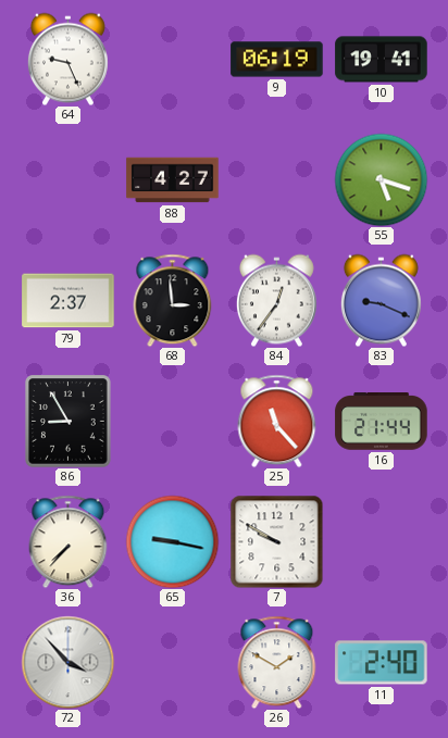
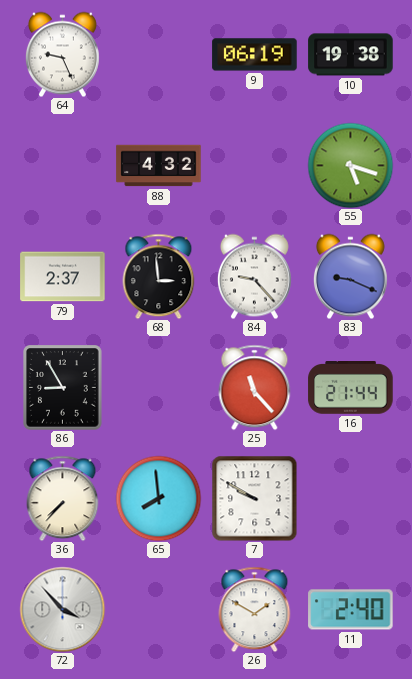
10: 19:41 -> 19:38 (351, 55)
88: 4:27 -> 4:32 (159, 166)
84: 12:36 -> 9:23 (254, 276)
65: 9:17 -> 7:59 (158, 498)
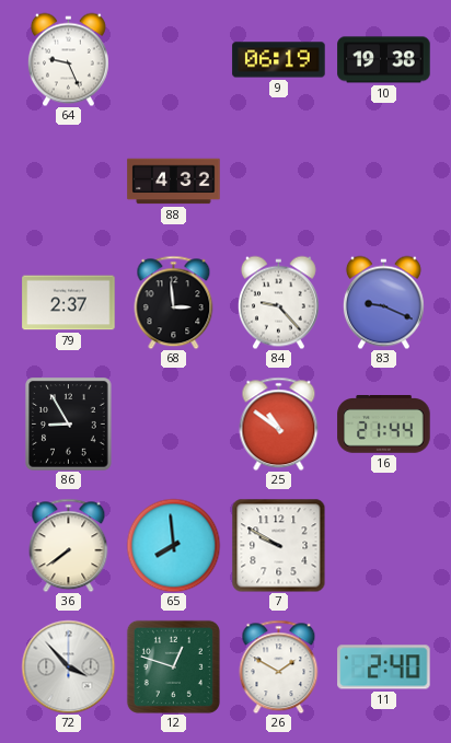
55: 5:18 -> none (350, 165)
25: 11:23 -> 10:51 (279, 423)
36: 7:37 -> 7:39 (69, 545)
12: none -> 12:48 (173, 666)
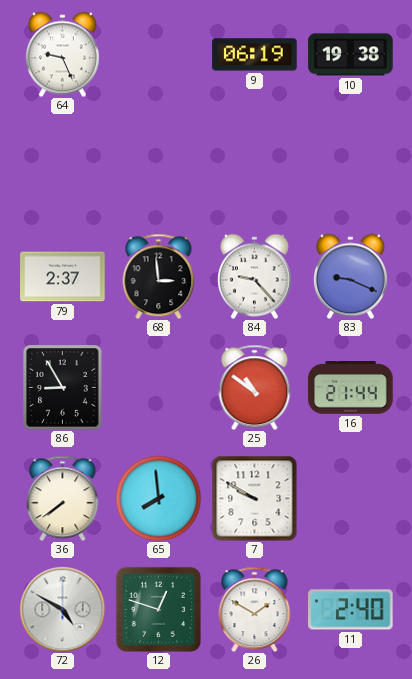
88: 4:32 -> none (174, 182)
72: 3:53 -> 4:50 (62, 609)
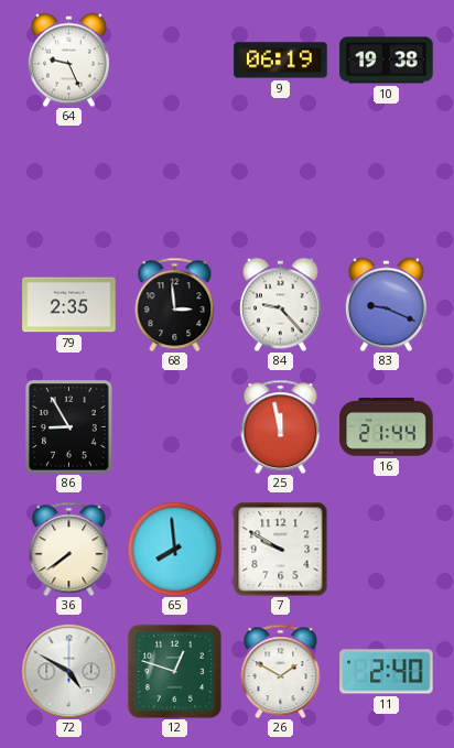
79: 2:37 -> 2:35 (69, 305)
25: 10:51 -> 11:58 (281, 426)
